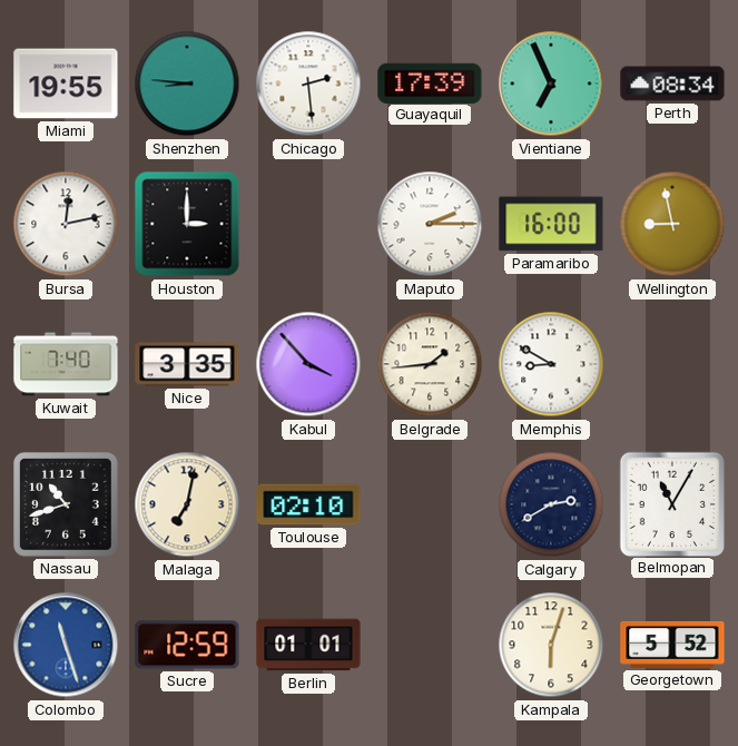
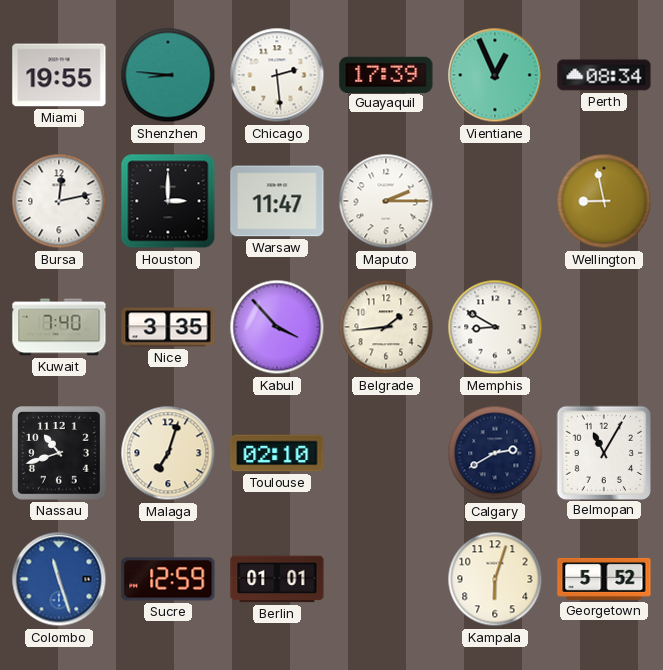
Vientiane: 6:56 -> 12:56 (495, 75)
Warsaw: none -> 11:47 (277, 201)
Paramaribo: 16:00 -> none (551, 224)
Malaga: 7:02 -> 7:03 (168, 453)
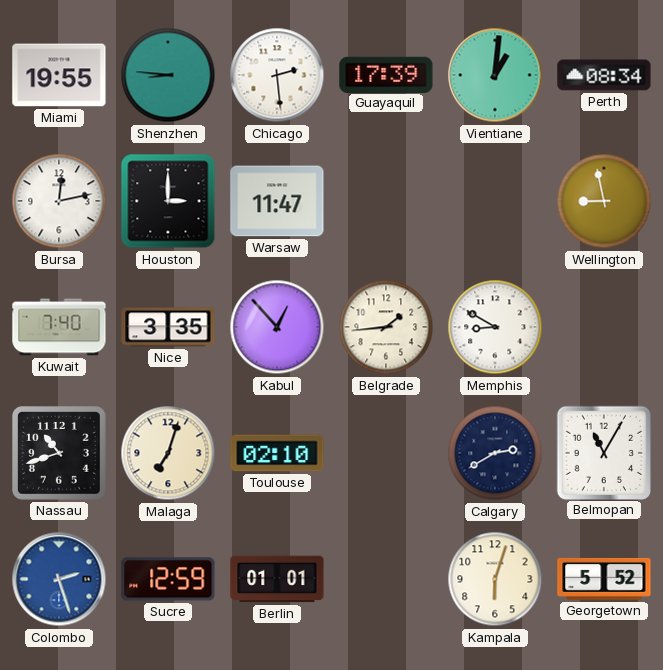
Vientiane: 12:56 -> 1:01 (495, 75)
Maputo: 2:15 -> none (386, 201)
Kabul: 3:53 -> 12:53 (277, 327)
Colombo: 11:27 -> 2:27 (59, 579)
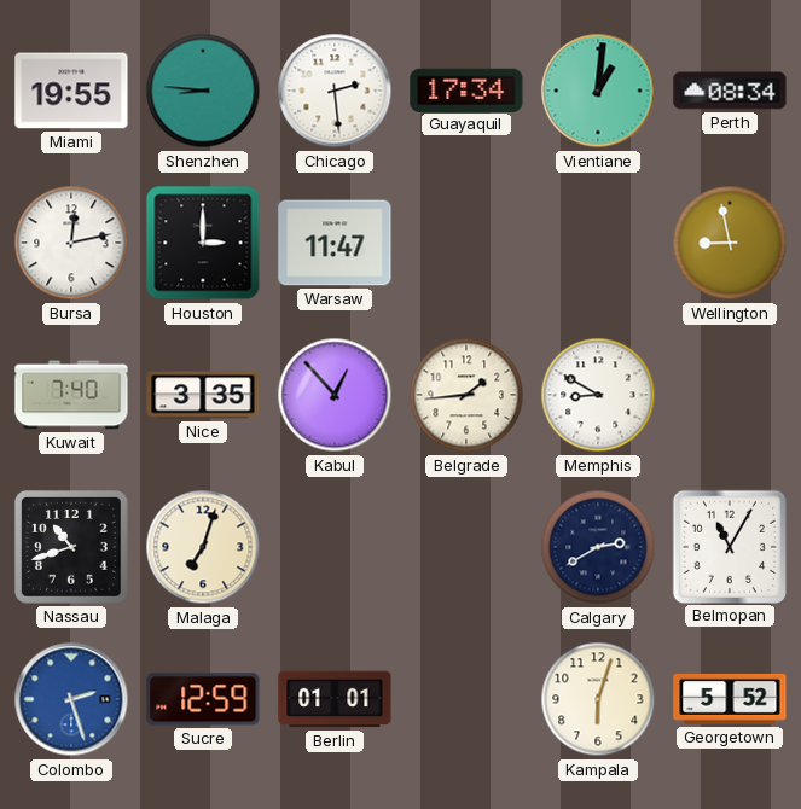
Guayaquil: 17:39 -> 17:34 (466, 89)
Toulouse: 02:10 -> none (277, 453)
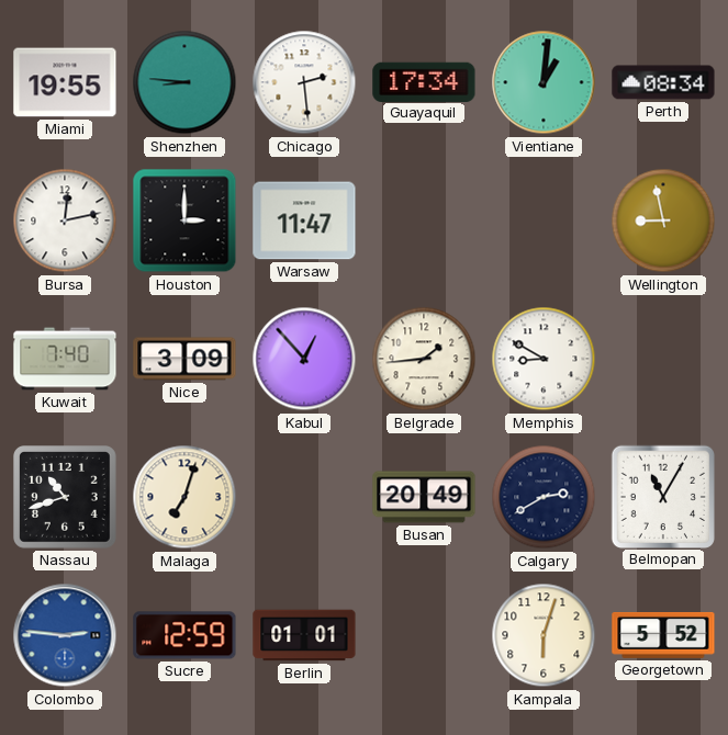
Nice: 3:35 -> 3:09 (184, 359)
Busan: none -> 20:49 (424, 497)
Colombo: 2:27 -> 2:46 (65, 635)
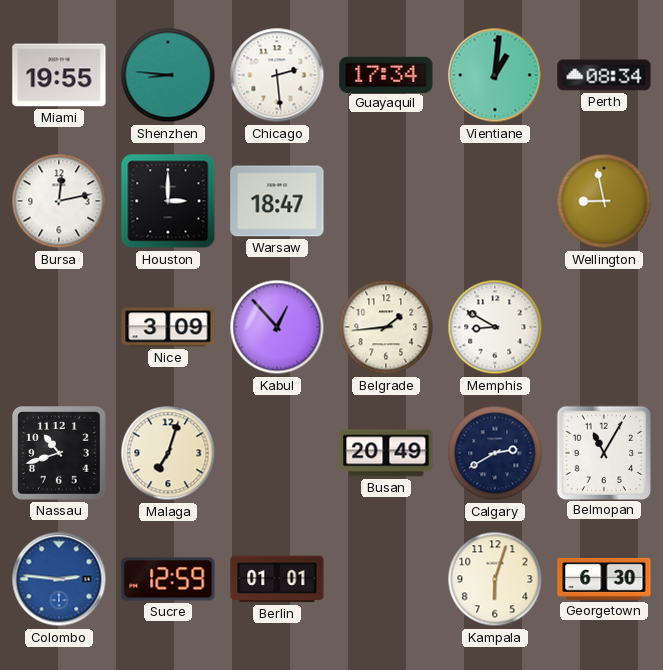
Warsaw: 11:47 -> 18:47 (277, 201)
Kuwait: 7:40 -> none (65, 359)
Georgetown: 5:52 -> 6:30 (604, 579)
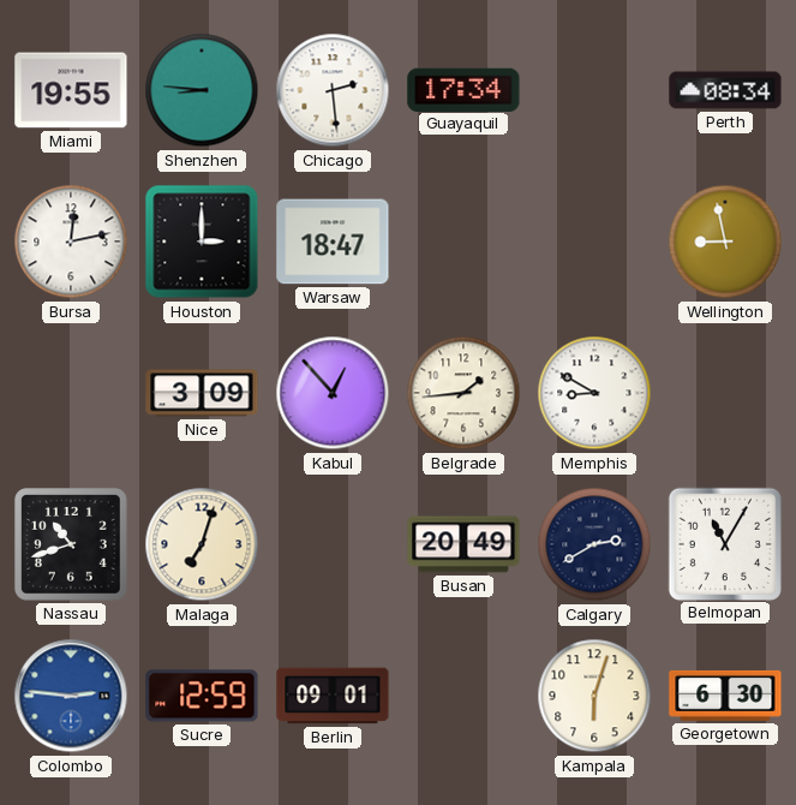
Vientiane: 1:01 -> none (495, 75)
Berlin: 01:01 -> 09:01 (333, 696)
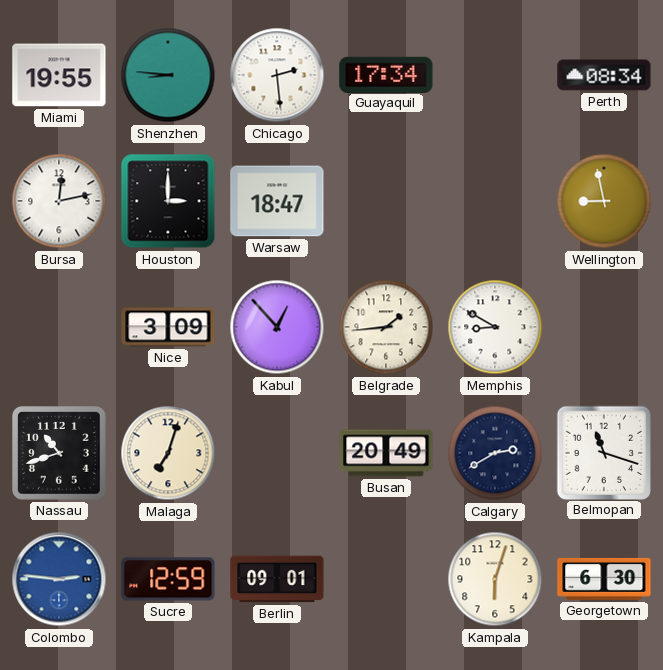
Belmopan: 11:05 -> 11:18 (603, 452)
